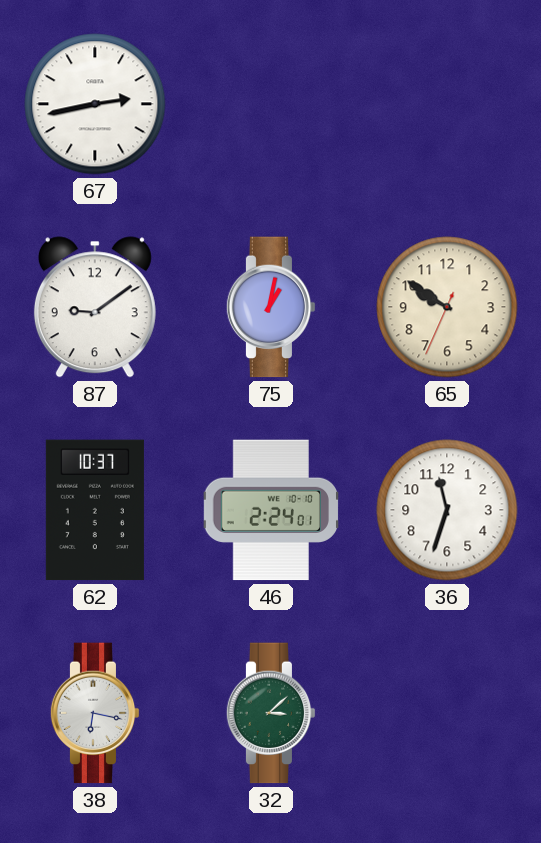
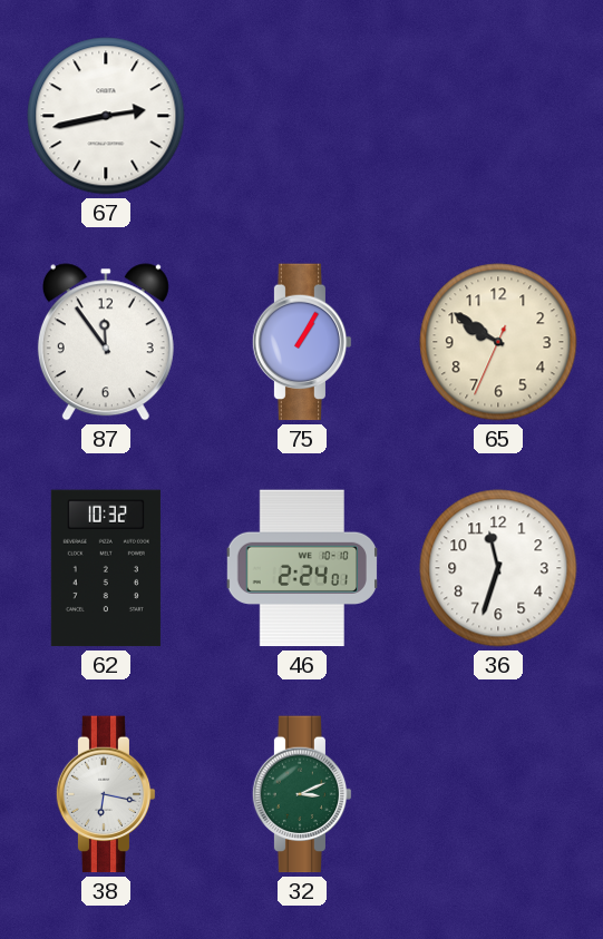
87: 9:09 -> 11:54 (106, 342)
75: 1:02 -> 1:05 (302, 342)
62: 10:37 -> 10:32 (106, 568)
32: 3:08 -> 3:11 (302, 794)
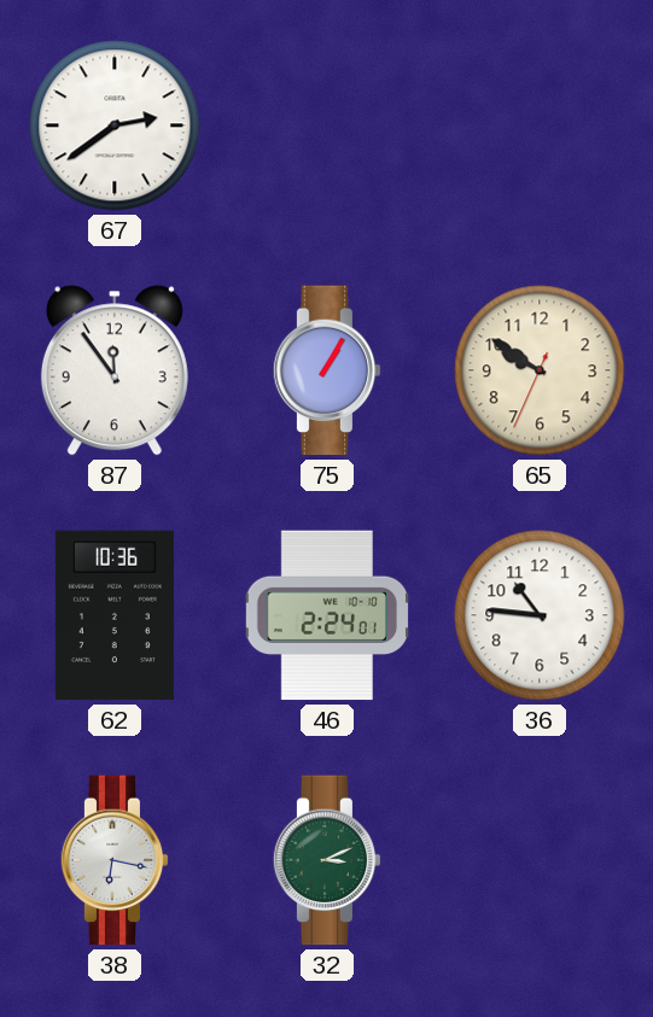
67: 2:43 -> 2:39 (115, 125)
62: 10:32 -> 10:36 (115, 615)
36: 11:33 -> 10:46 (540, 615)
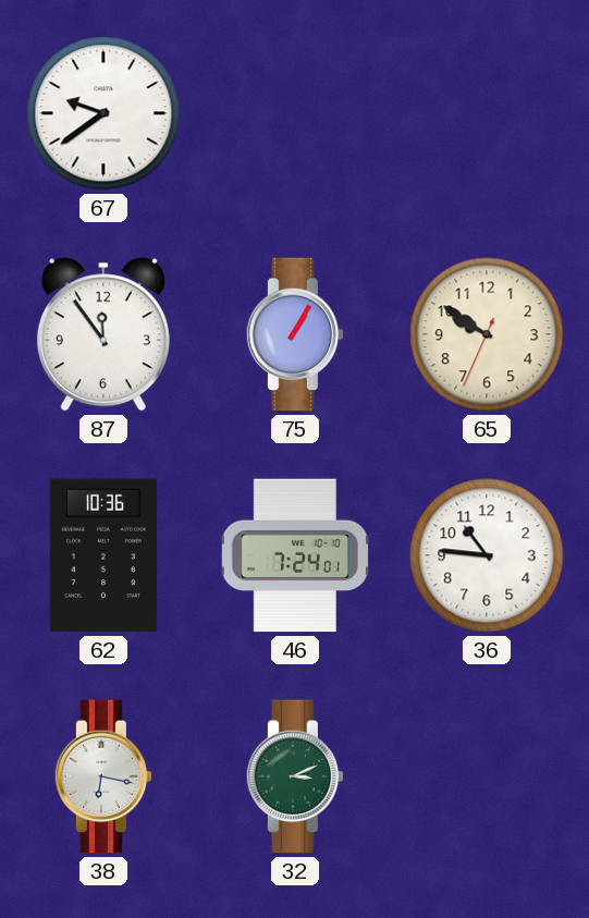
67: 2:39 -> 9:39 (103, 113)
46: 2:24 -> 7:24 (294, 555)
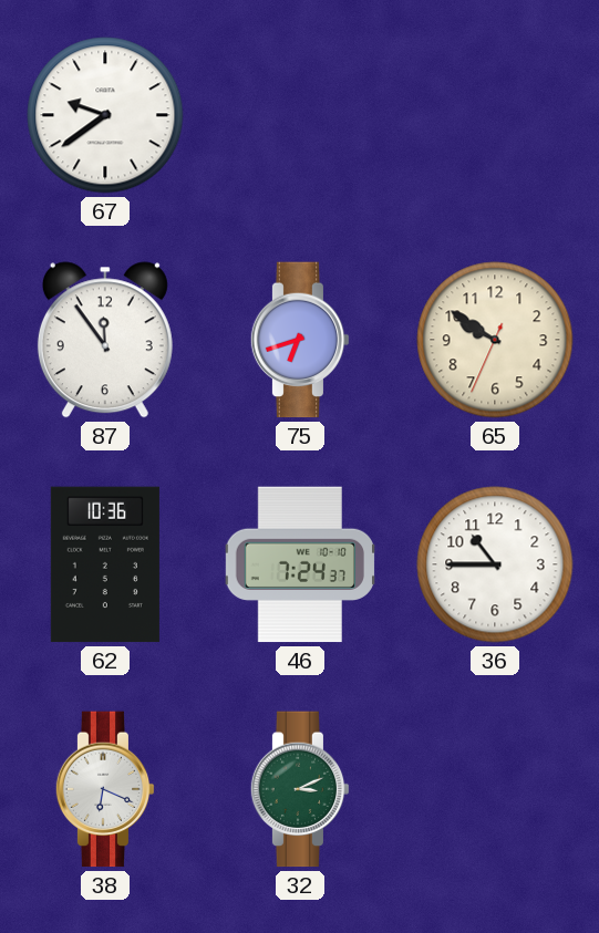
75: 1:05 -> 6:42 (300, 340)
46: 7:24:01 -> 7:24:37 (299, 564)
36: 10:46 -> 10:45 (495, 564)
38: 6:17 -> 6:19 (105, 789)
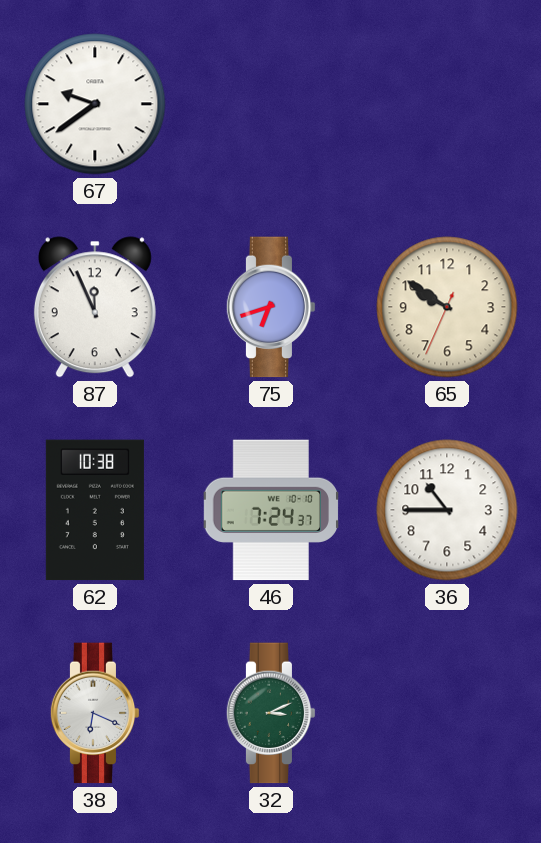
87: 11:54 -> 11:56 (95, 307)
62: 10:36 -> 10:38 (95, 510)
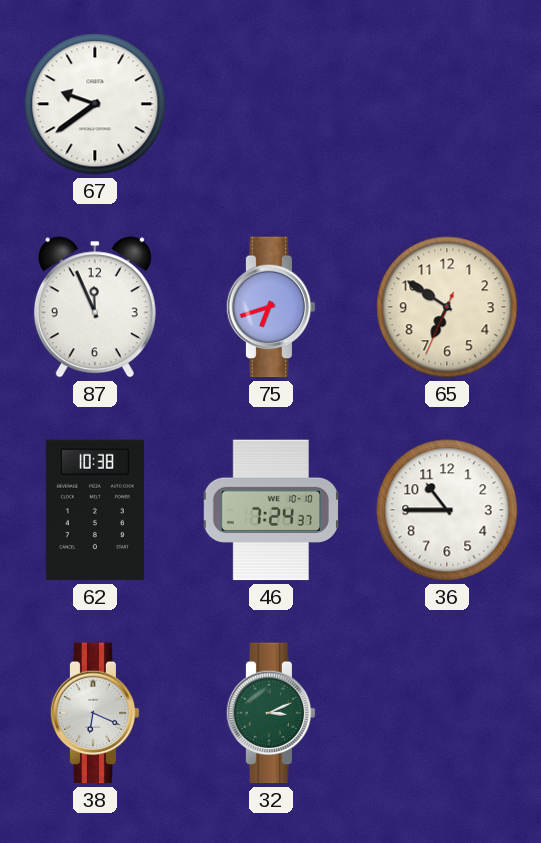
65: 9:50 -> 6:50 (447, 307)
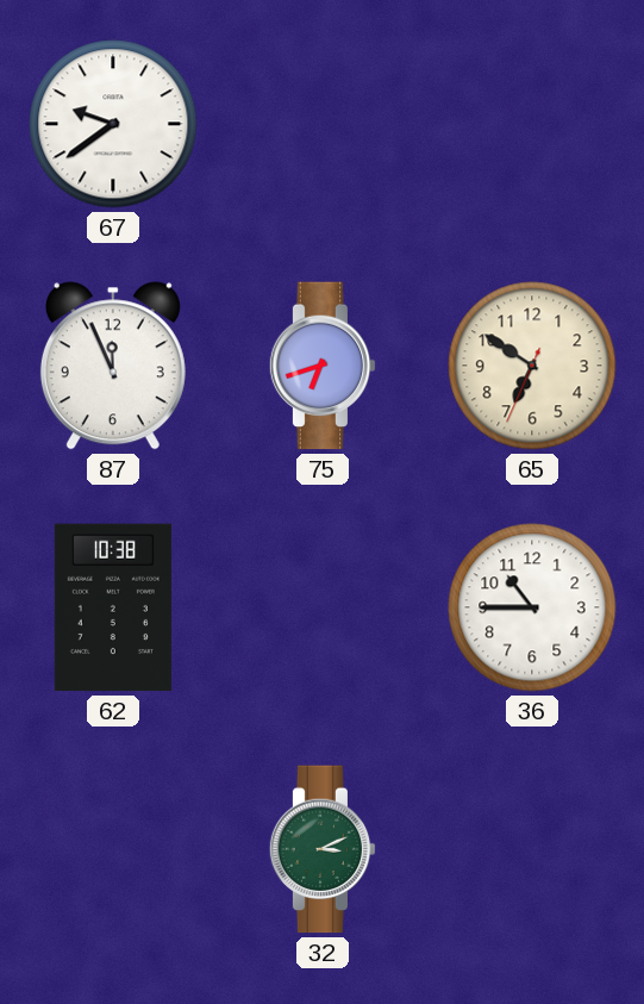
46: 7:24 -> none (270, 510)
38: 6:19 -> none (95, 713)
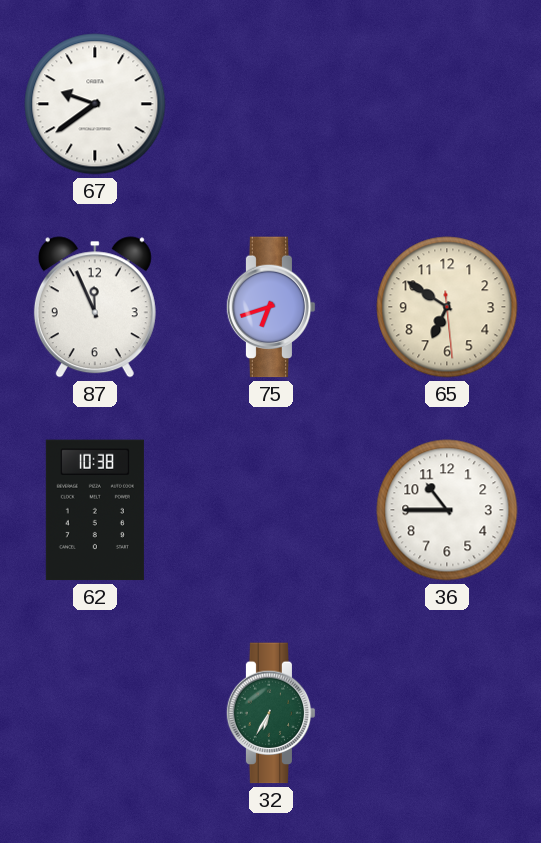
65: 6:50:34 -> 6:50:29 (447, 307)
32: 3:11 -> 6:35 (271, 713)
